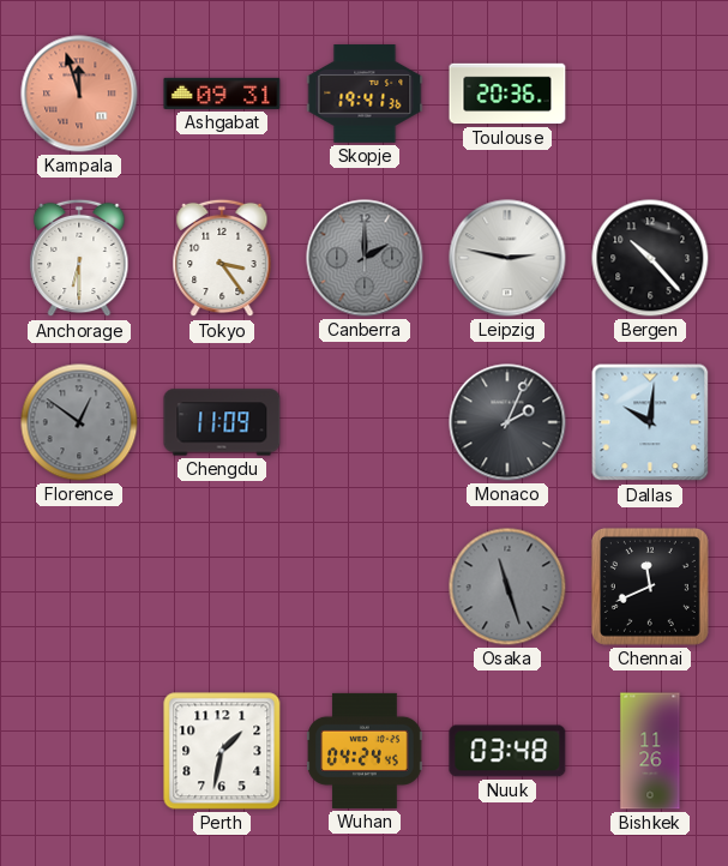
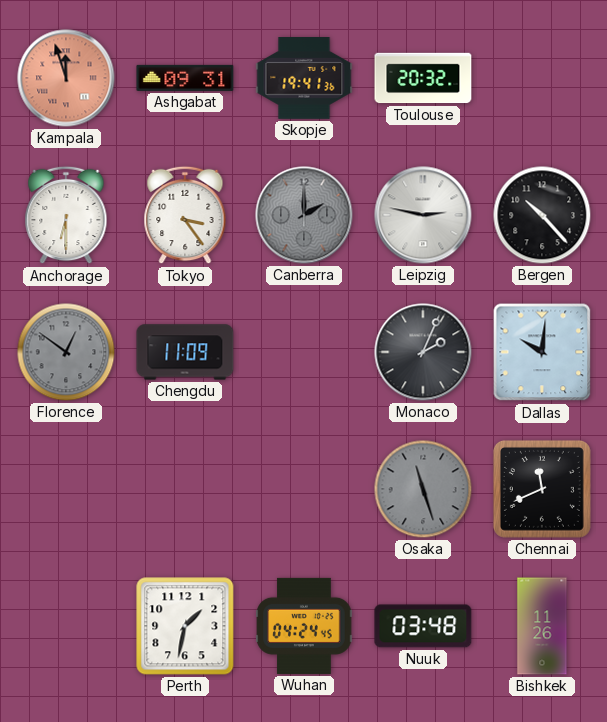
Toulouse: 20:36 -> 20:32 (423, 78)
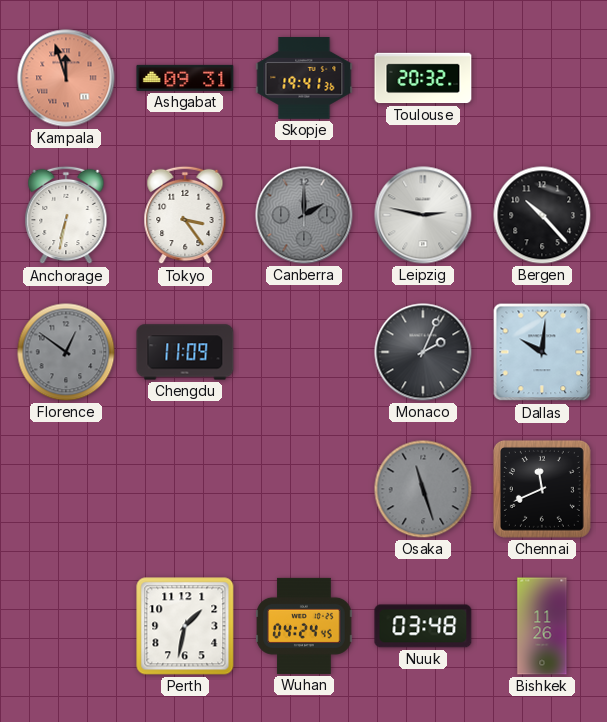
Anchorage: 6:30 -> 6:32 (66, 215)
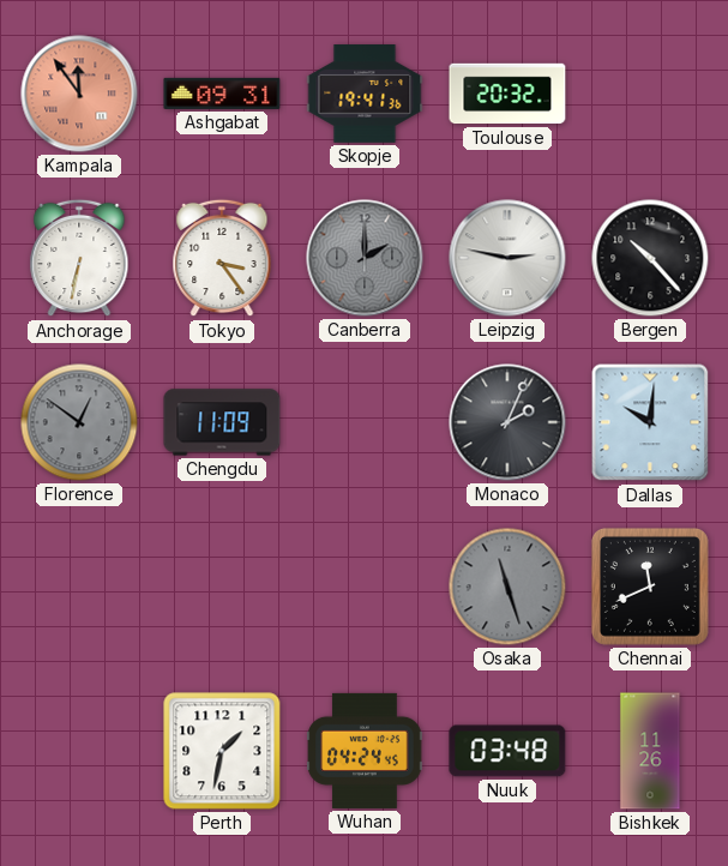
Kampala: 11:57 -> 11:54 (79, 94)
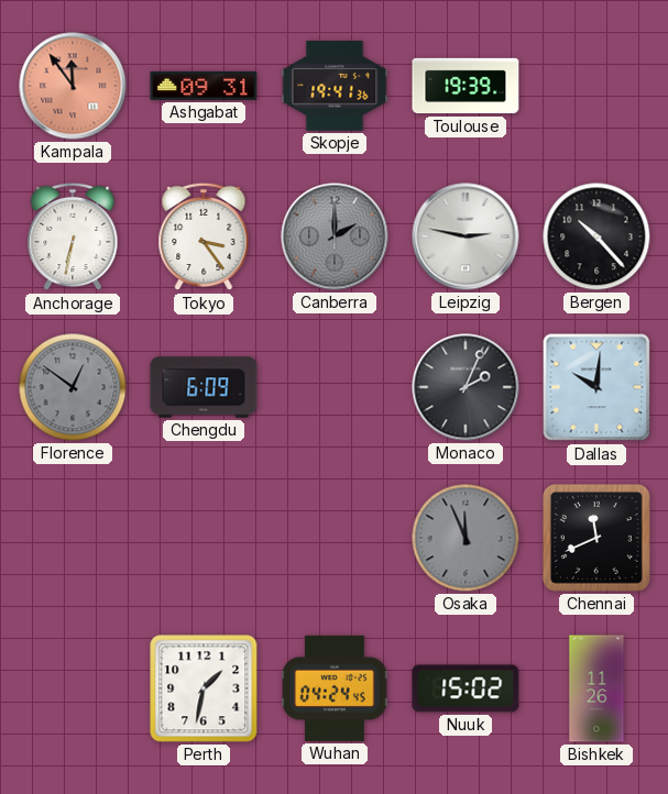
Toulouse: 20:32 -> 19:39 (466, 86)
Chengdu: 11:09 -> 6:09 (204, 387)
Osaka: 11:27 -> 11:56 (466, 538)
Nuuk: 03:48 -> 15:02 (466, 688)
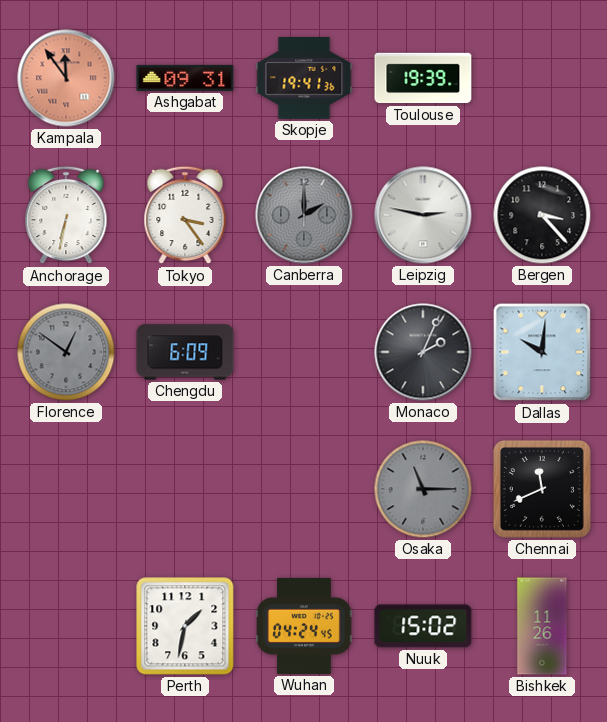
Bergen: 10:23 -> 3:23 (542, 215)
Osaka: 11:56 -> 11:15 (423, 489)
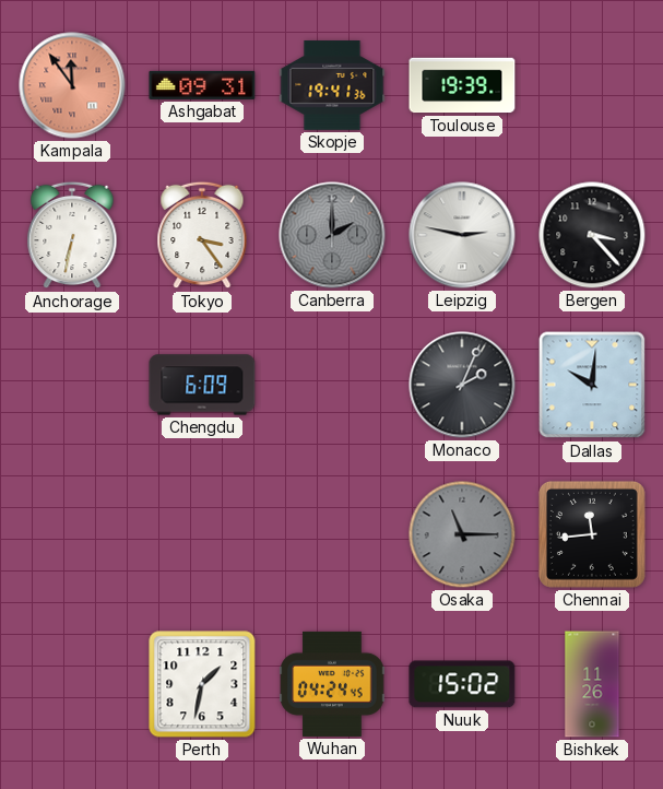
Florence: 12:51 -> none (66, 352)
Chennai: 11:41 -> 11:44 (592, 534)
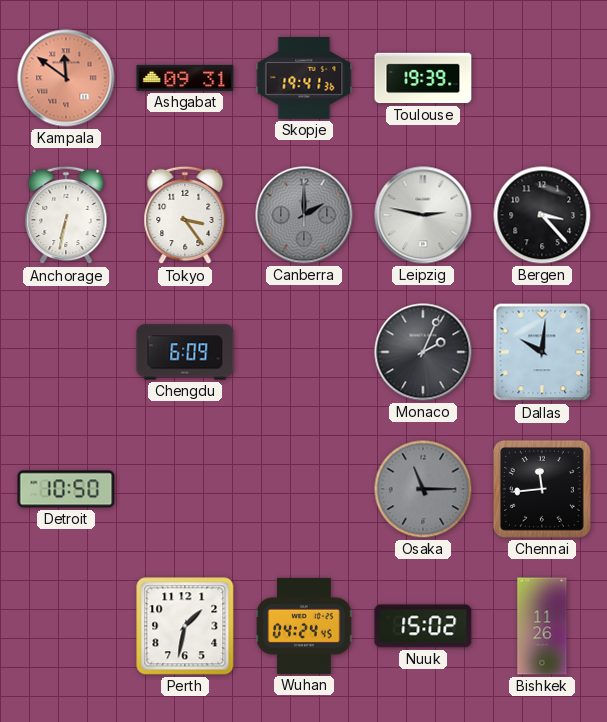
Kampala: 11:54 -> 11:51 (66, 78)
Detroit: none -> 10:50 (66, 489)
